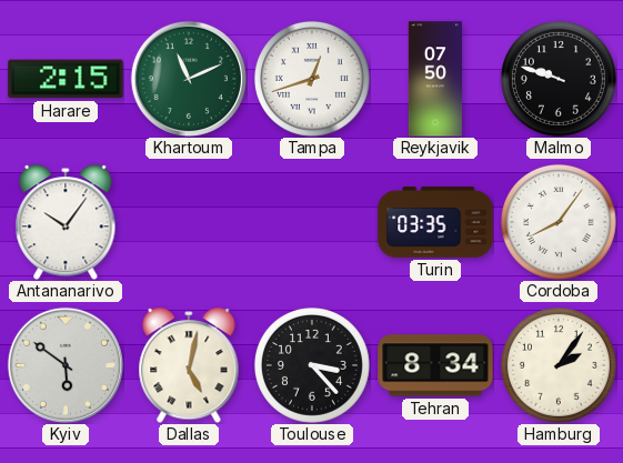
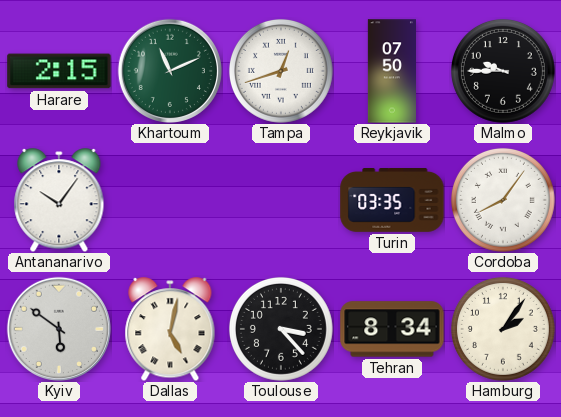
Malmo: 9:48 -> 9:45 (503, 71)
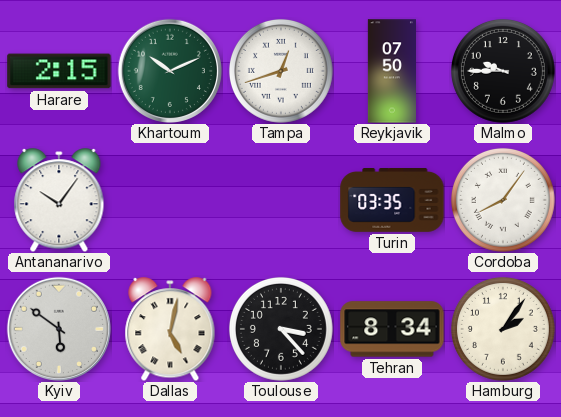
Khartoum: 11:11 -> 10:11 (170, 71)
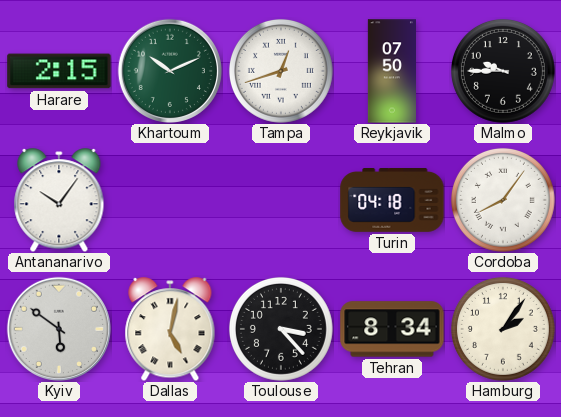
Turin: 03:35 -> 04:18 (392, 201)
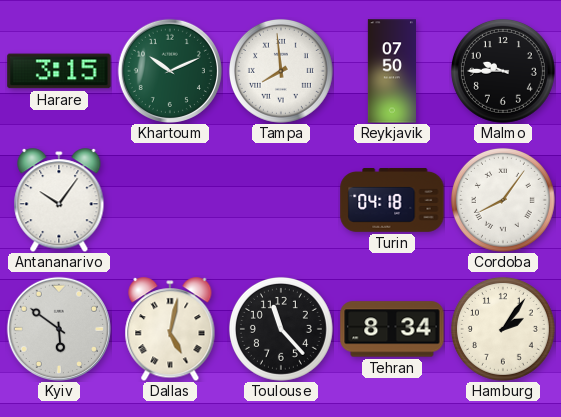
Harare: 2:15 -> 3:15 (59, 71)
Tampa: 12:42 -> 7:59 (281, 71)
Toulouse: 3:23 -> 11:23 (281, 329)
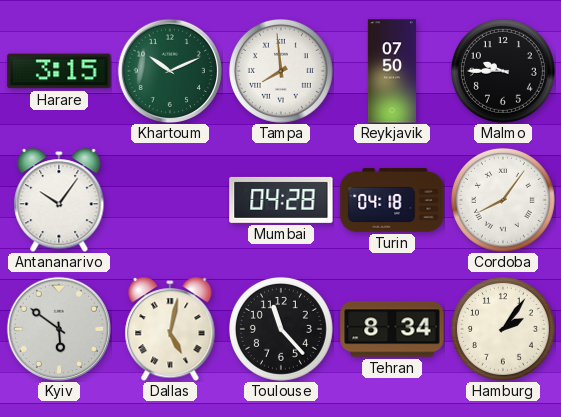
Mumbai: none -> 04:28 (281, 200)
